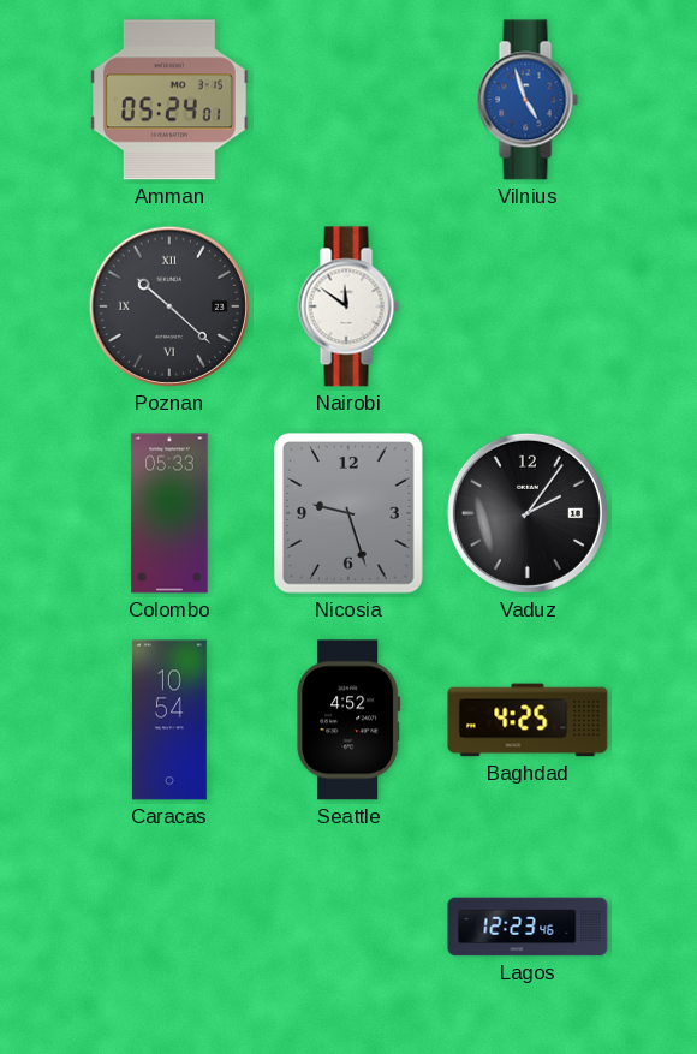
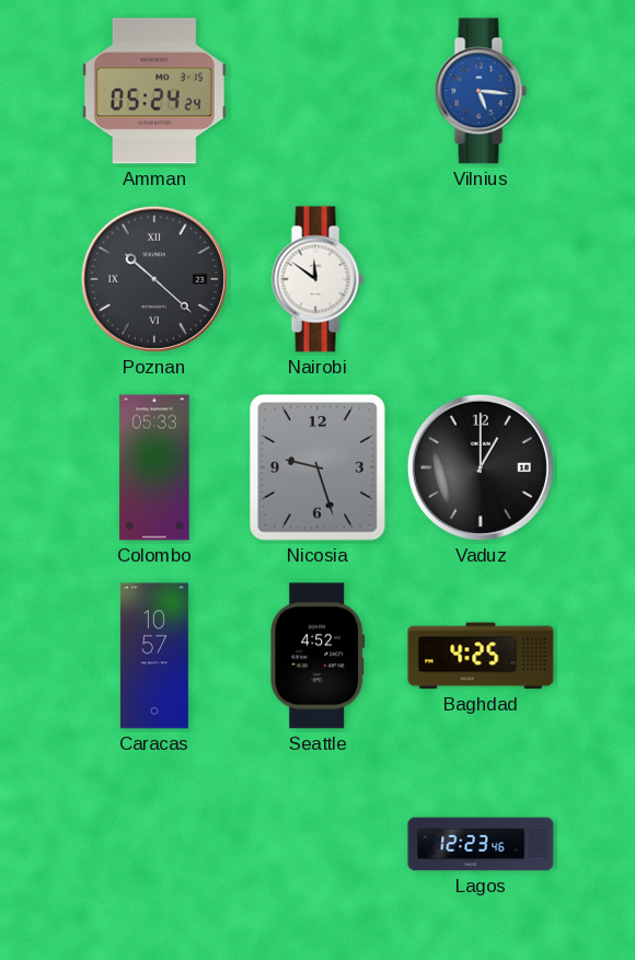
Amman: 05:24:01 -> 05:24:24 (155, 91)
Vilnius: 4:57 -> 5:16 (481, 91)
Vaduz: 2:06 -> 1:00 (481, 467)
Caracas: 10:54 -> 10:57 (154, 656)
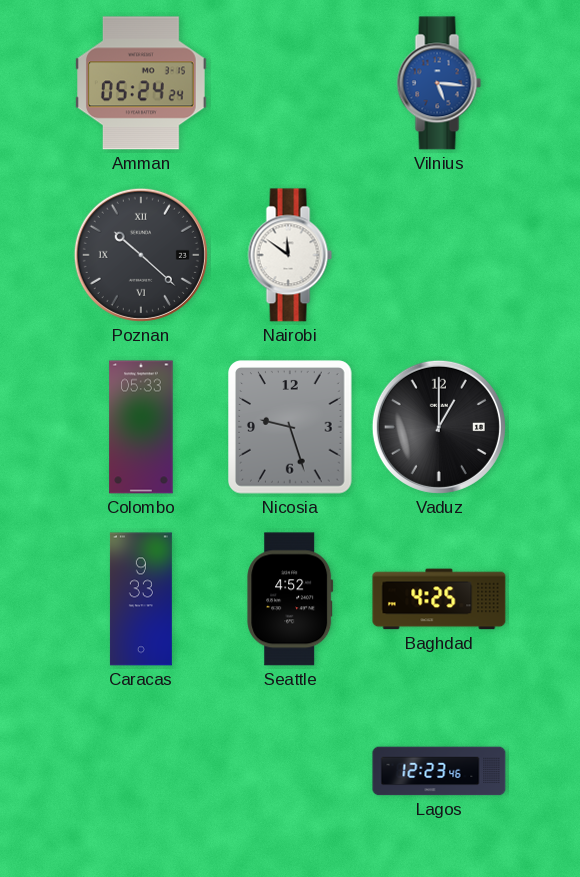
Caracas: 10:57 -> 9:33 (141, 599)
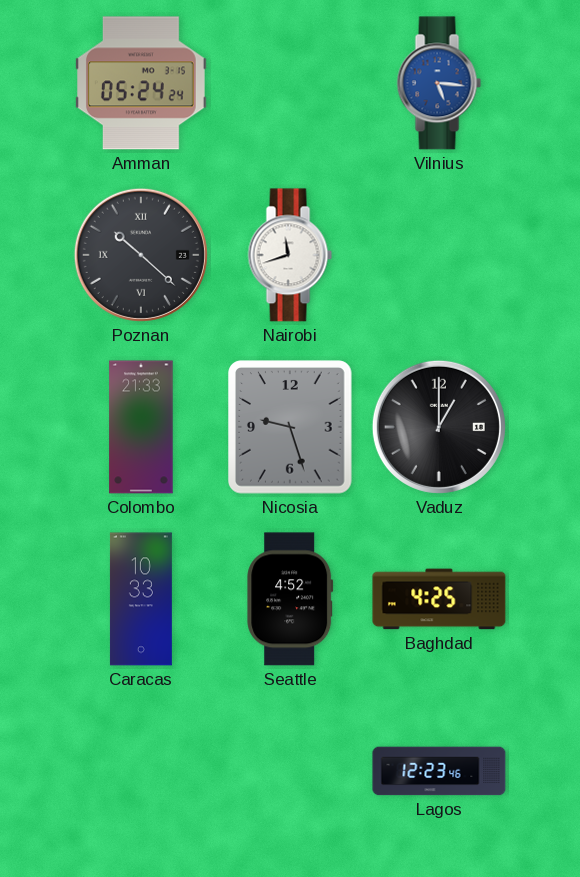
Nairobi: 11:51 -> 11:42 (290, 255)
Colombo: 05:33 -> 21:33 (141, 427)
Caracas: 9:33 -> 10:33 (141, 599)
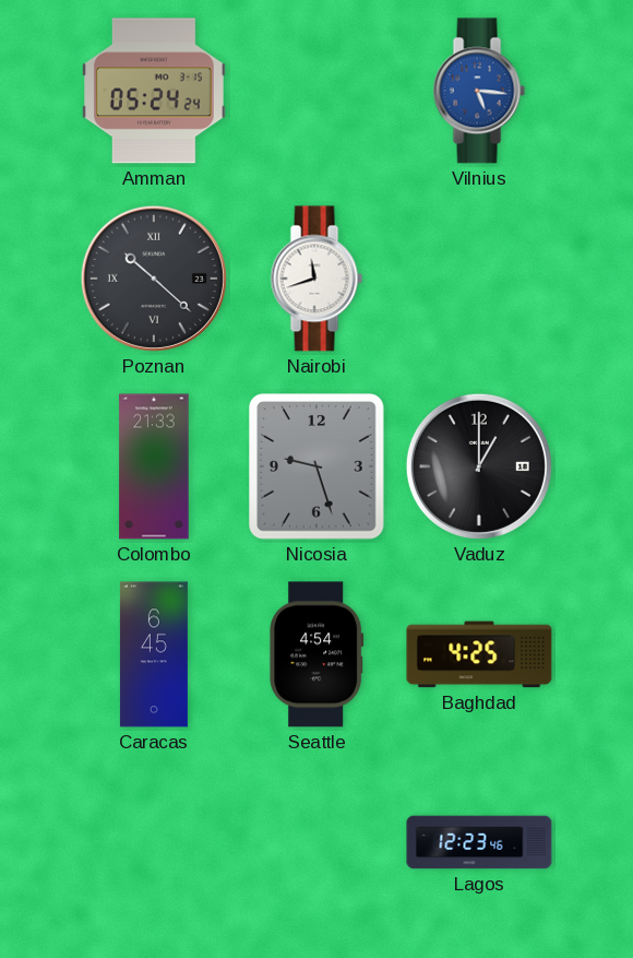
Caracas: 10:33 -> 6:45 (154, 654)
Seattle: 4:52 -> 4:54 (316, 654)
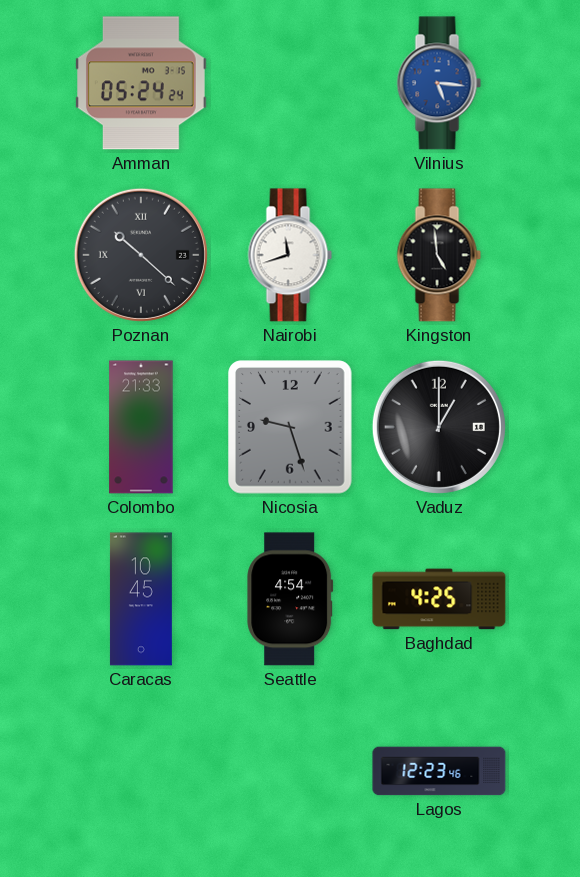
Kingston: none -> 4:59 (439, 255)
Caracas: 6:45 -> 10:45 (141, 599)
